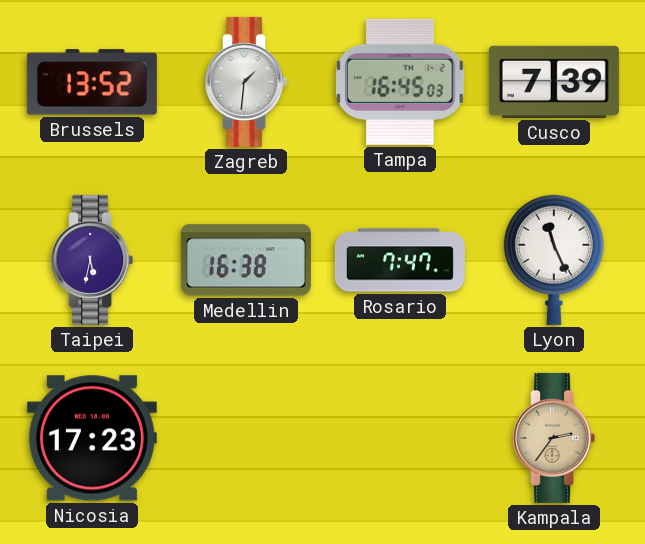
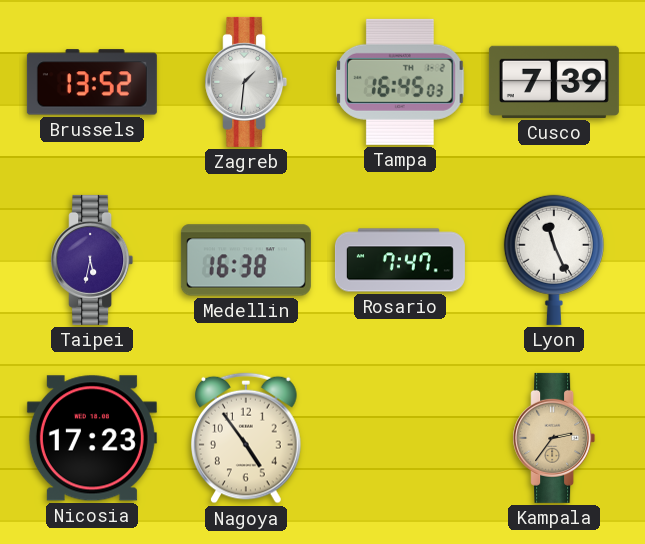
Nagoya: none -> 4:54 (247, 438)
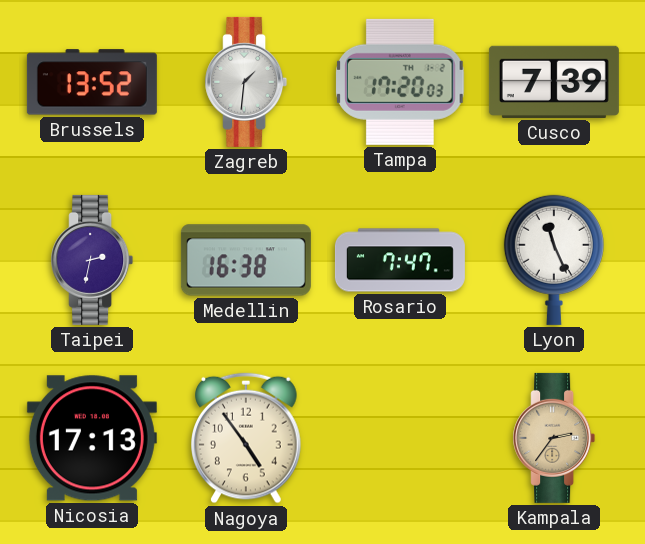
Tampa: 16:45 -> 17:20 (400, 82)
Taipei: 5:32 -> 2:32 (92, 260)
Nicosia: 17:23 -> 17:13 (92, 438)
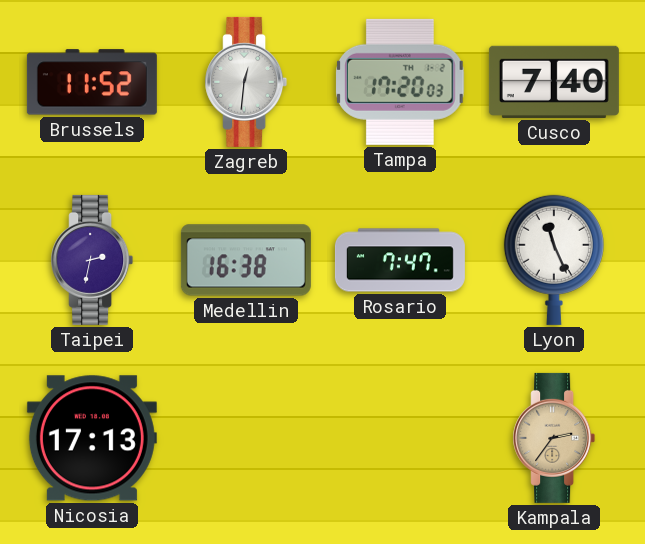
Brussels: 13:52 -> 11:52 (92, 82)
Zagreb: 1:31 -> 12:31 (246, 82)
Cusco: 7:39 -> 7:40 (554, 82)
Nagoya: 4:54 -> none (247, 438)
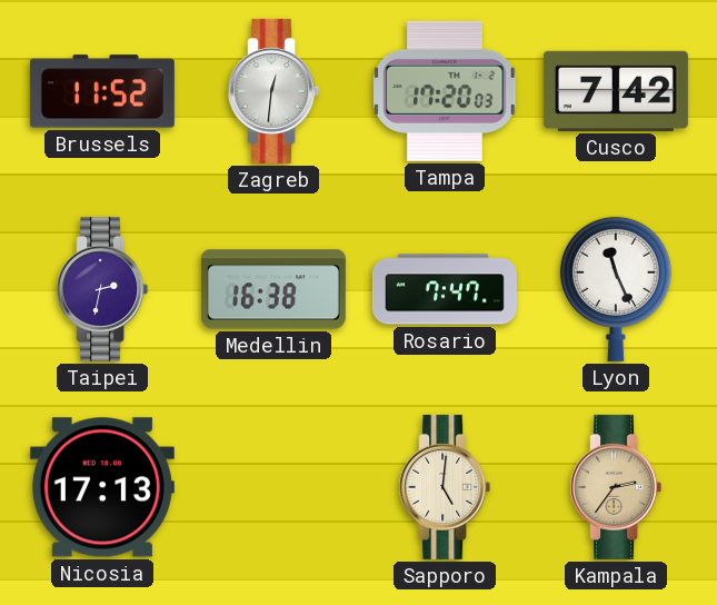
Cusco: 7:40 -> 7:42 (616, 91)
Sapporo: none -> 5:01 (445, 487)
